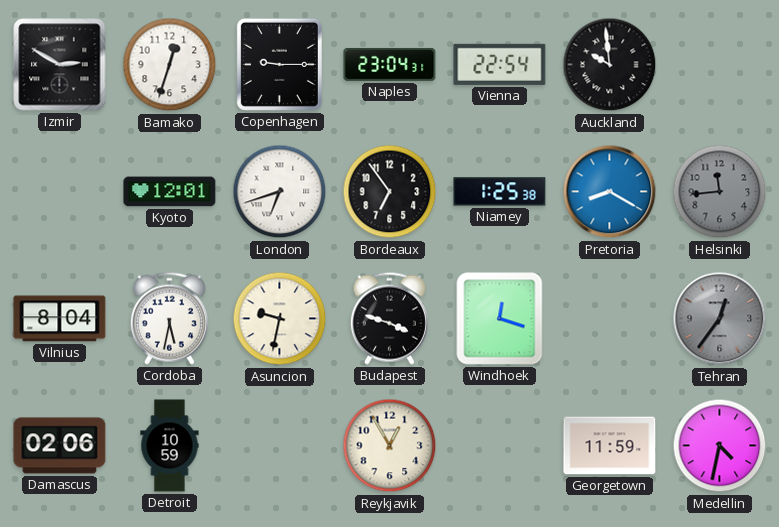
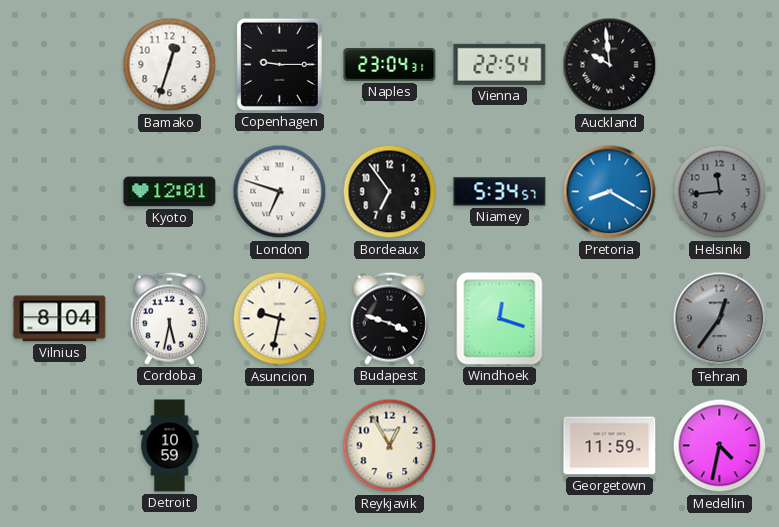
Izmir: 2:50 -> none (60, 65)
London: 6:42 -> 6:48 (280, 192)
Niamey: 1:25 -> 5:34 (500, 192)
Damascus: 02:06 -> none (60, 446)
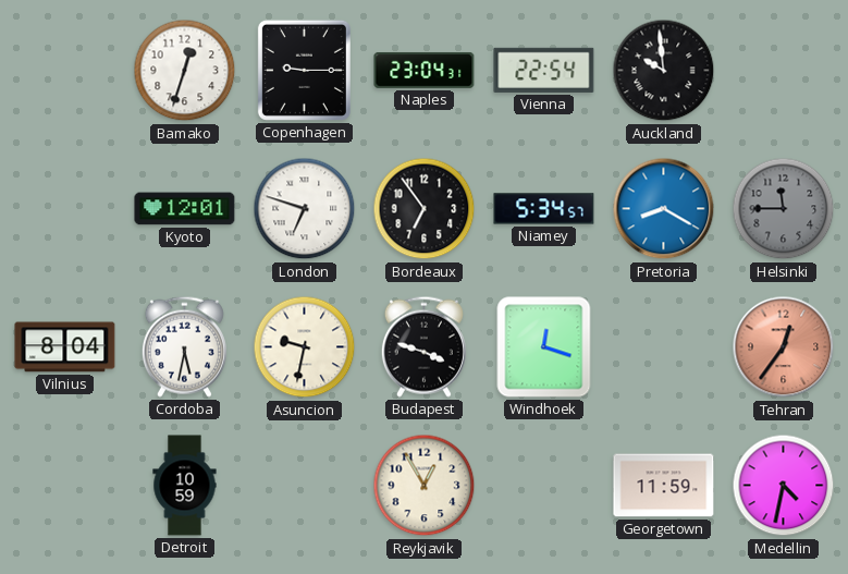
Helsinki: 11:44 -> 11:45 (784, 209)
Tehran dial: grey -> salmon (784, 347)
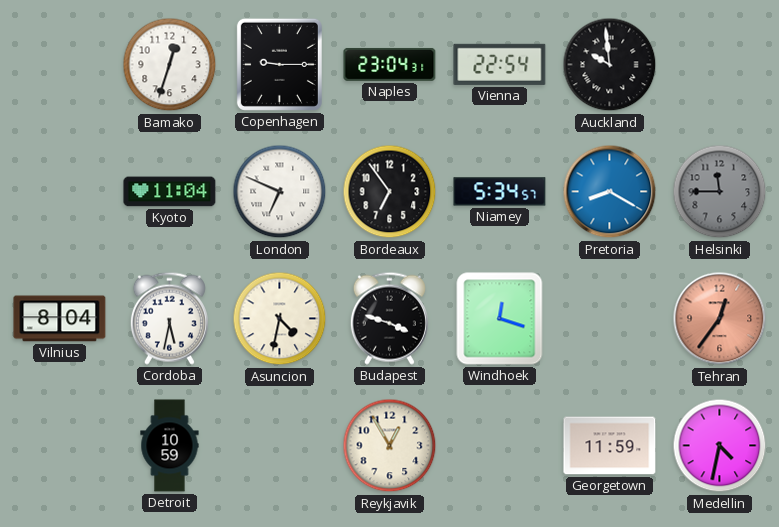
Kyoto: 12:01 -> 11:04 (170, 192)
London: 6:48 -> 6:49 (280, 192)
Asuncion: 9:32 -> 4:32 (280, 319)
